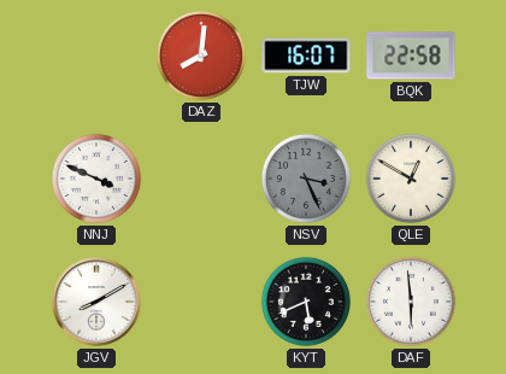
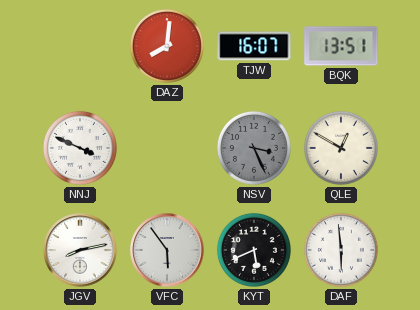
BQK: 22:58 -> 13:51 (341, 46)
JGV: 8:10 -> 8:13 (80, 250)
VFC: none -> 5:54 (167, 250)
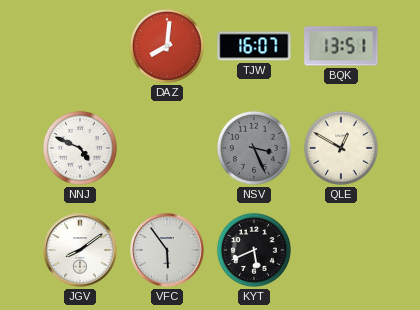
NNJ: 3:49 -> 4:49 (80, 148)
JGV: 8:13 -> 8:09 (80, 250)
DAF: 5:59 -> none (341, 250)
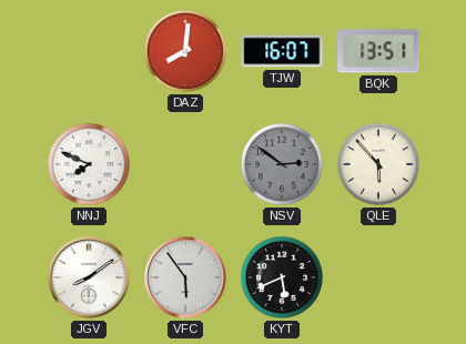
NNJ: 4:49 -> 7:49 (89, 164)
NSV: 3:26 -> 2:51 (282, 164)
QLE: 12:50 -> 5:53 (378, 164)
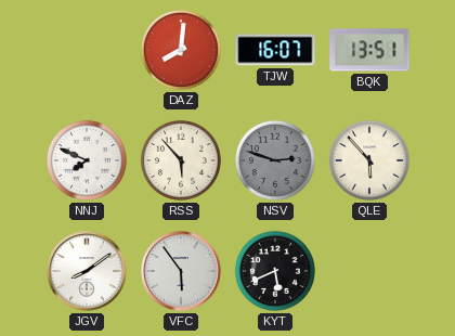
RSS: none -> 5:53 (181, 160)
NSV: 2:51 -> 2:48 (275, 160)
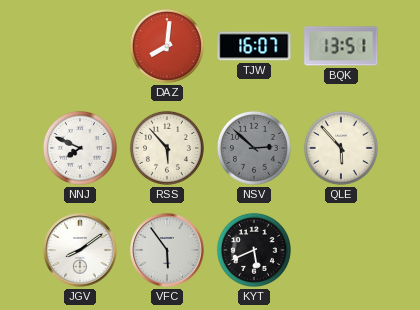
NSV: 2:48 -> 2:52 (254, 148)
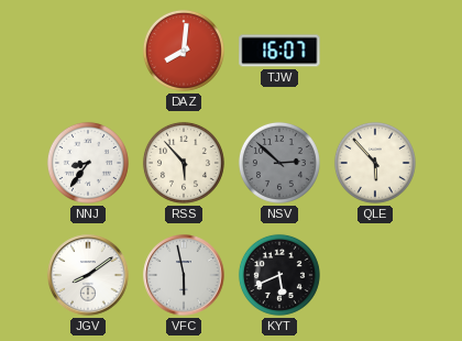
BQK: 13:51 -> none (341, 46)
NNJ: 7:49 -> 8:36 (88, 163)
VFC: 5:54 -> 5:58 (184, 275)
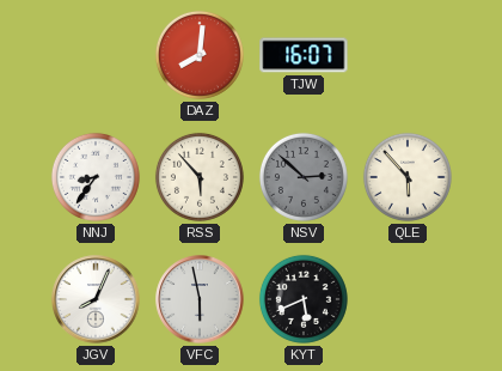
JGV: 8:09 -> 8:04 (96, 299)
